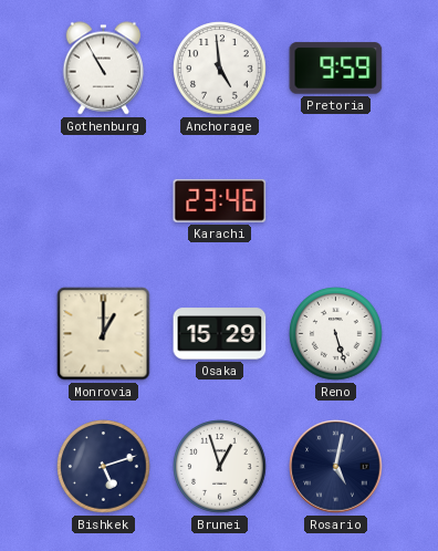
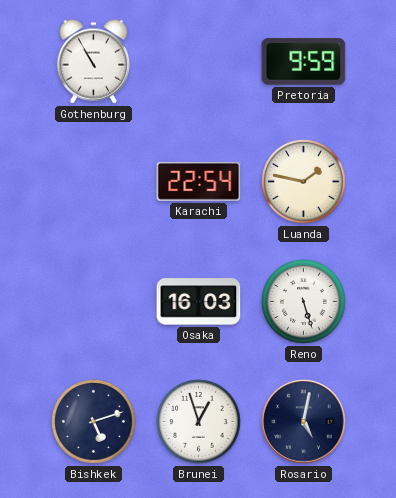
Anchorage: 4:59 -> none (220, 69)
Karachi: 23:46 -> 22:54 (199, 181)
Luanda: none -> 1:47 (304, 182)
Monrovia: 1:00 -> none (104, 334)
Osaka: 15:29 -> 16:03 (199, 302)
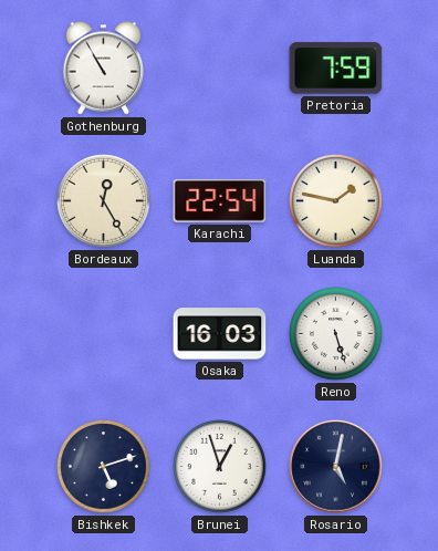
Pretoria: 9:59 -> 7:59 (336, 69)
Bordeaux: none -> 12:25 (104, 201)
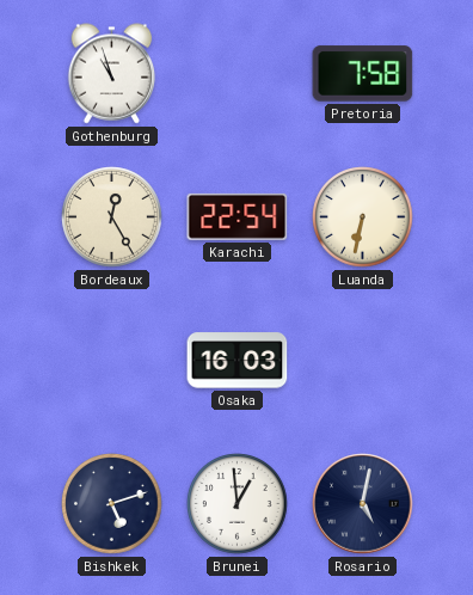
Gothenburg: 10:55 -> 10:57 (112, 74)
Pretoria: 7:59 -> 7:58 (363, 74)
Luanda: 1:47 -> 6:32 (363, 217)
Reno: 5:27 -> none (336, 334)
Brunei: 12:57 -> 12:59 (238, 504)
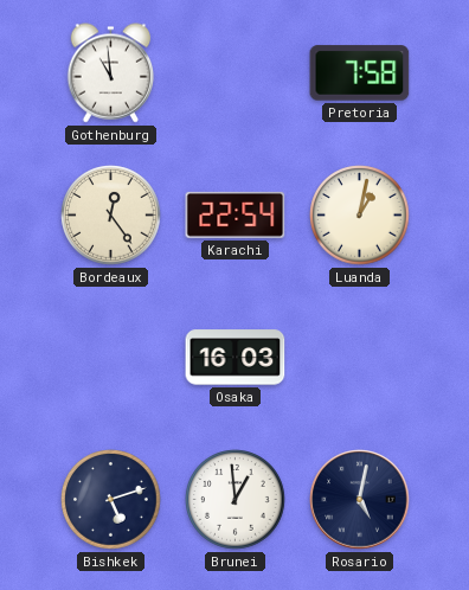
Gothenburg: 10:57 -> 10:59 (111, 73)
Bordeaux: 12:25 -> 12:24 (111, 216)
Luanda: 6:32 -> 1:02 (360, 216)
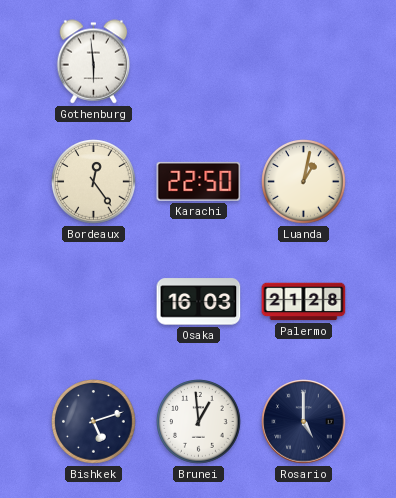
Gothenburg: 10:59 -> 5:59 (94, 62)
Pretoria: 7:58 -> none (360, 73)
Karachi: 22:54 -> 22:50 (199, 181)
Palermo: none -> 21:28 (304, 302)
Rosario: 5:02 -> 5:00 (304, 422)
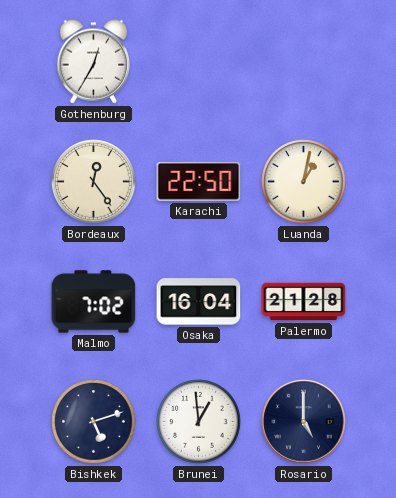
Gothenburg: 5:59 -> 12:35 (94, 62)
Malmo: none -> 7:02 (94, 302)
Osaka: 16:03 -> 16:04 (199, 302)
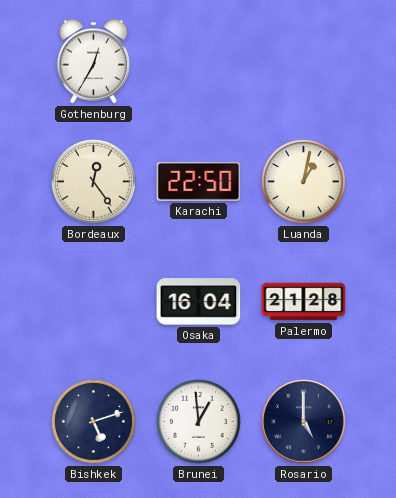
Malmo: 7:02 -> none (94, 302)
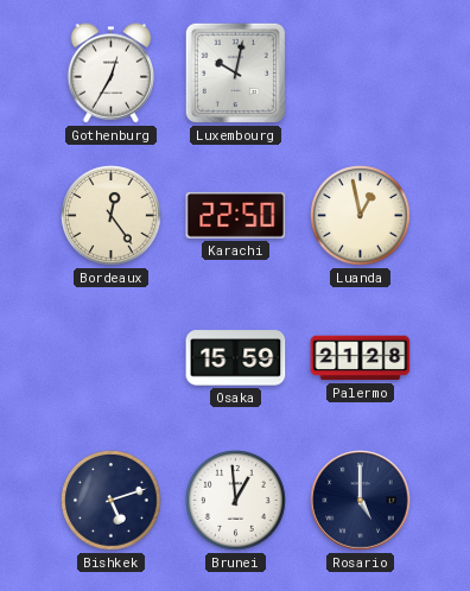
Luxembourg: none -> 10:02 (235, 72)
Luanda: 1:02 -> 12:58 (361, 216)
Osaka: 16:04 -> 15:59 (236, 358)
